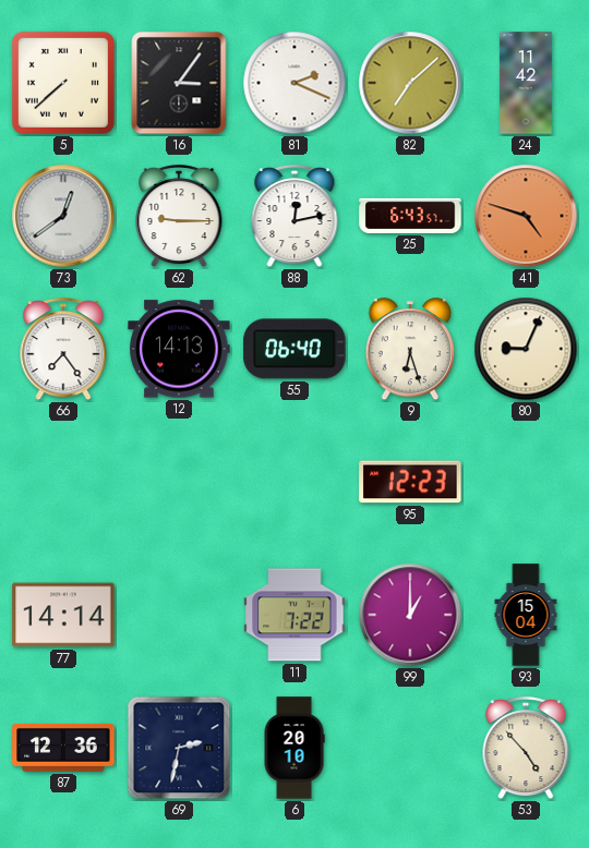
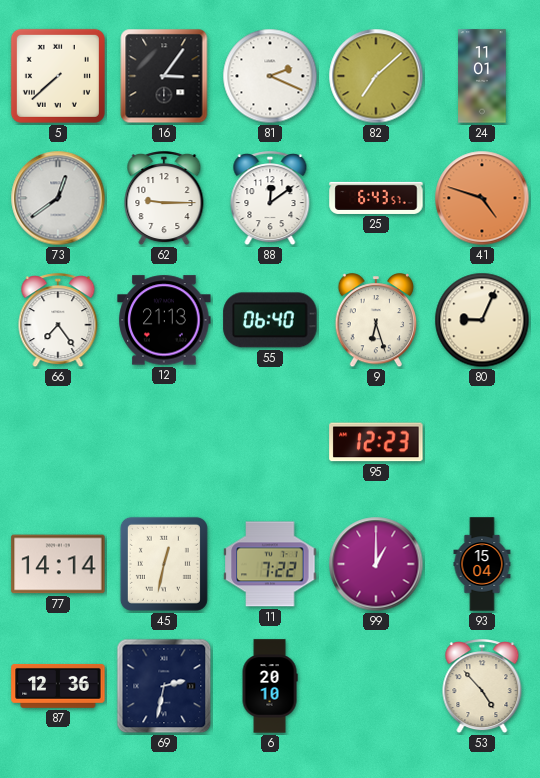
24: 11:42 -> 11:01 (482, 76)
88: 12:13 -> 12:09 (270, 199)
12: 14:13 -> 21:13 (164, 320)
45: none -> 12:32 (164, 564)
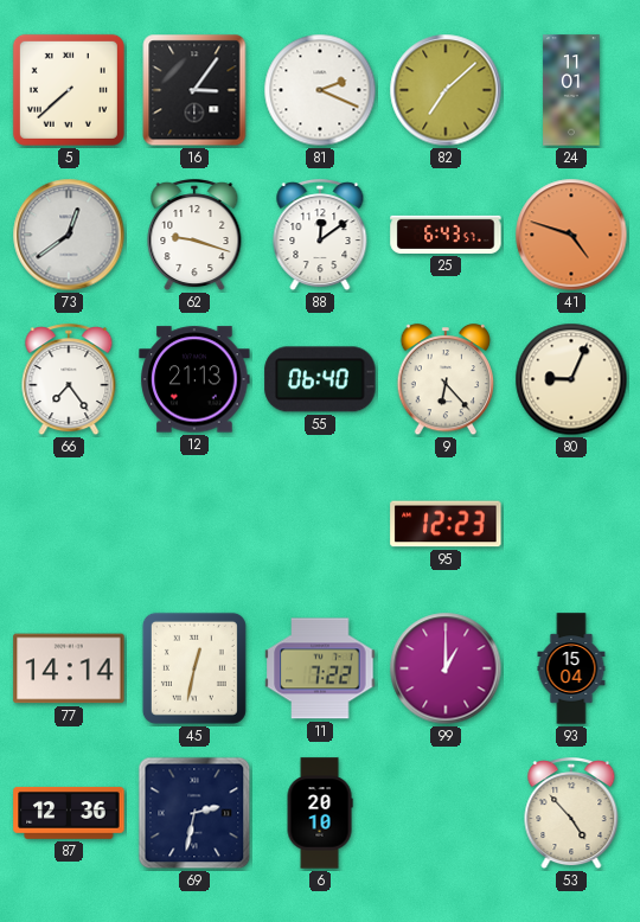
62: 9:15 -> 9:18 (194, 236)
9: 6:27 -> 6:23 (446, 380)
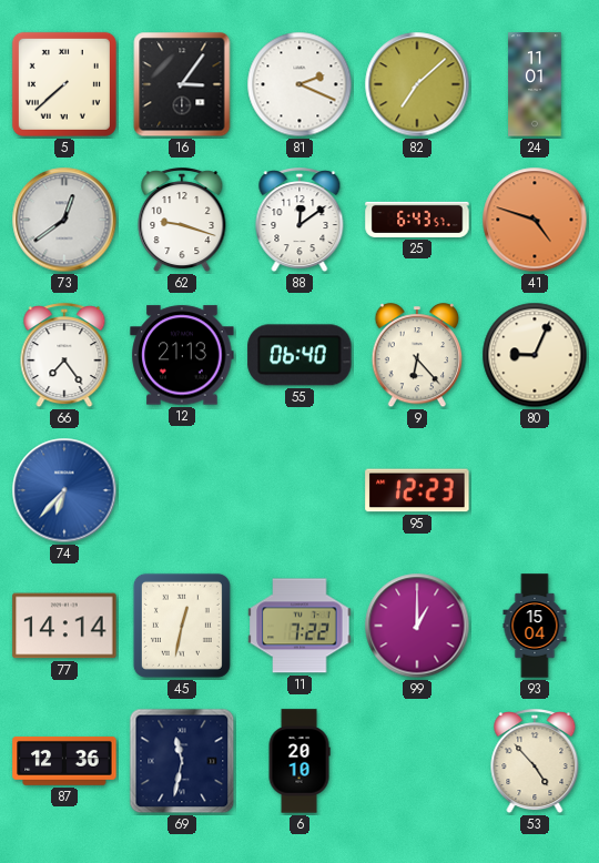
74: none -> 6:37 (64, 490)
69: 2:32 -> 11:32 (182, 761)
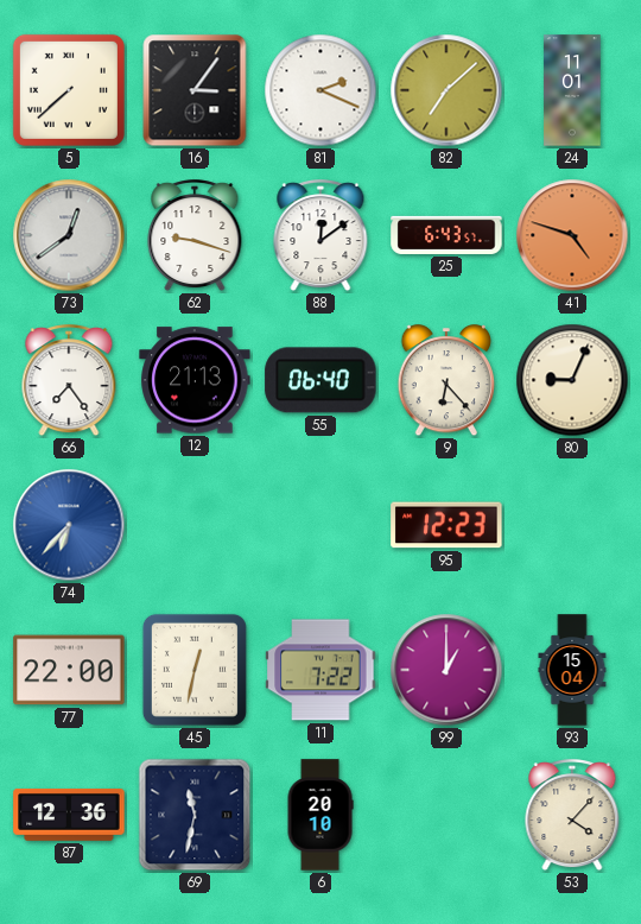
77: 14:14 -> 22:00 (69, 670)
53: 4:53 -> 4:07 (572, 816)
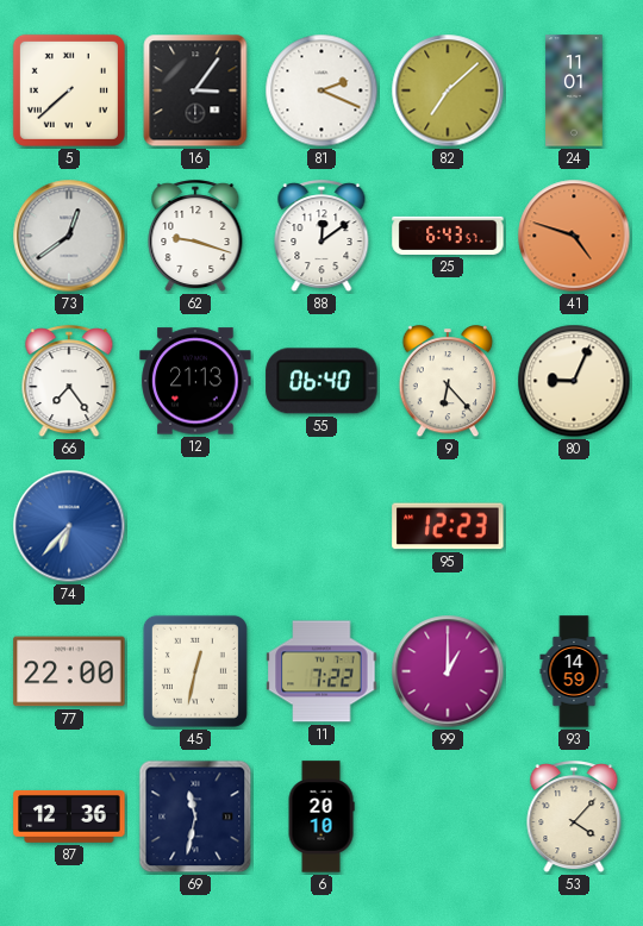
93: 15:04 -> 14:59 (574, 671)
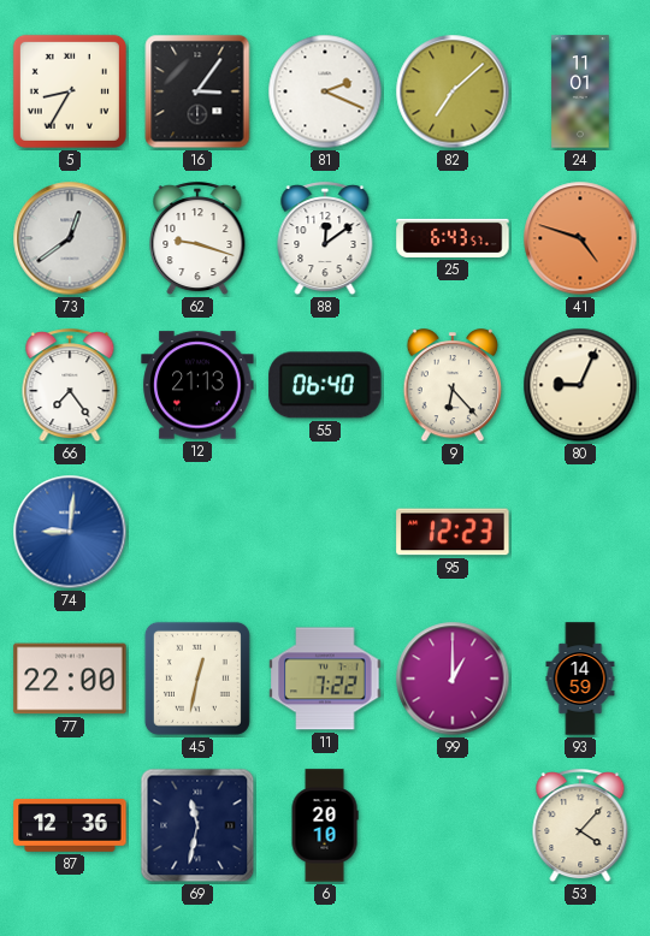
5: 7:38 -> 8:35 (70, 91)
74: 6:37 -> 9:01 (70, 532)
